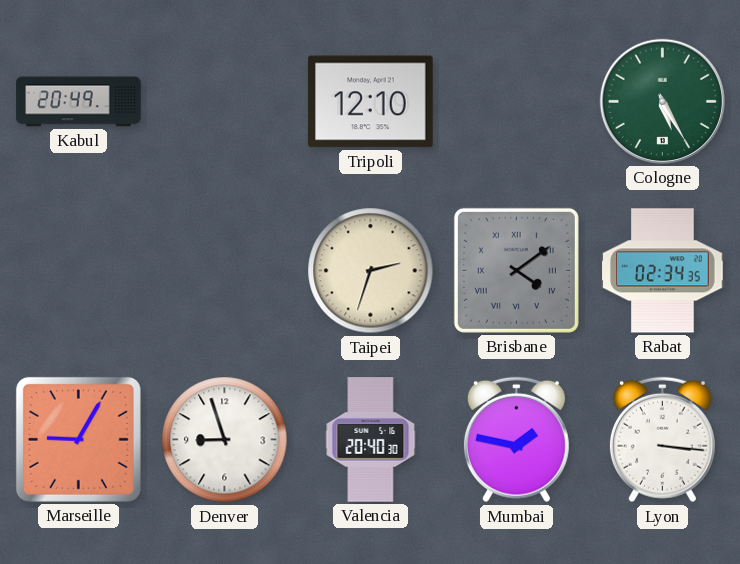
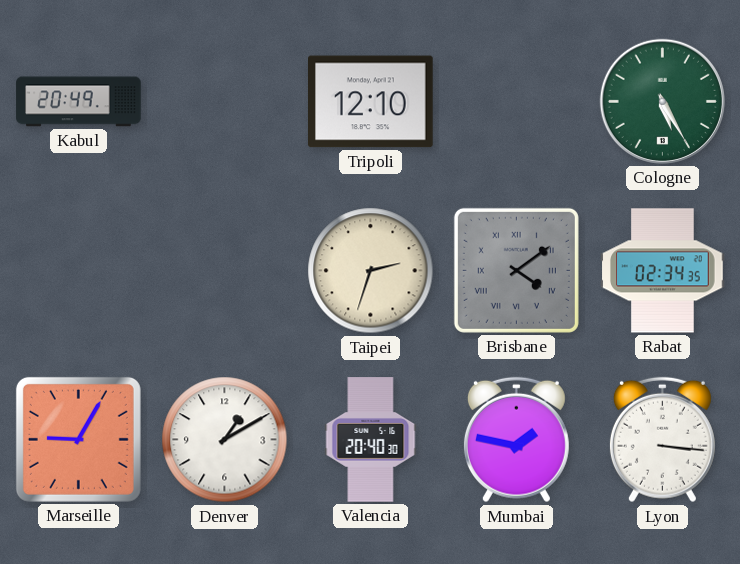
Denver: 8:57 -> 1:10 (225, 440)
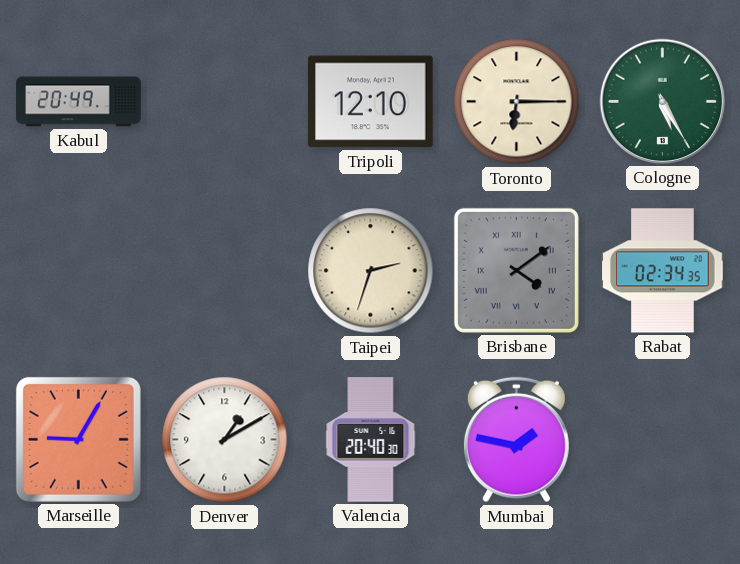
Toronto: none -> 6:15 (517, 102)
Lyon: 3:16 -> none (662, 440)
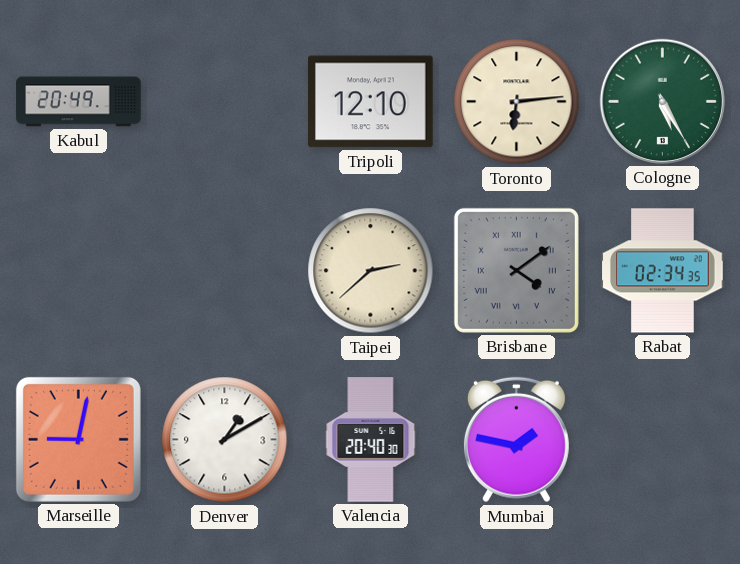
Toronto: 6:15 -> 6:14 (517, 102)
Taipei: 2:33 -> 2:38 (371, 271)
Marseille: 9:05 -> 9:02 (78, 439)
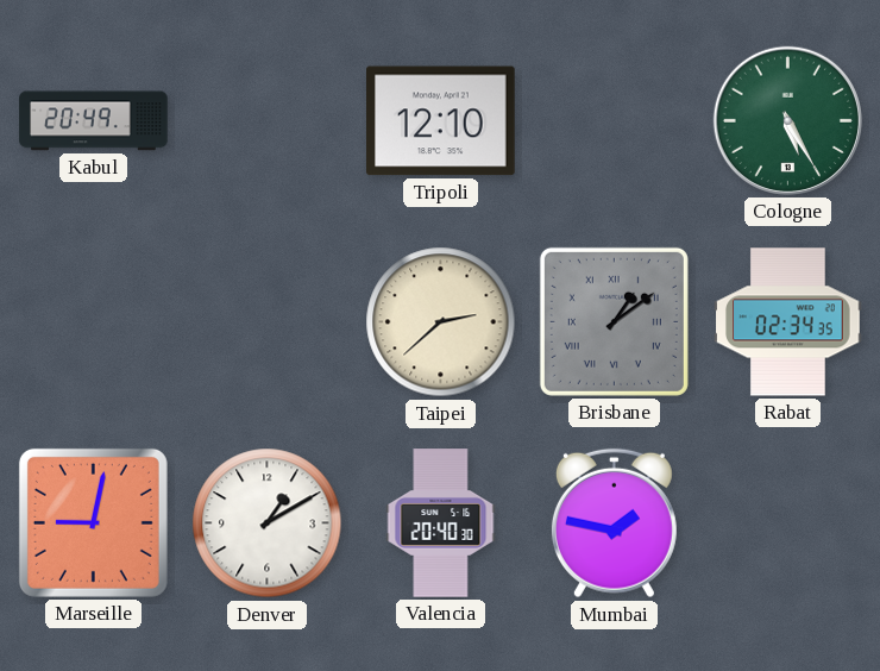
Toronto: 6:14 -> none (517, 102)
Brisbane: 4:09 -> 1:09 (614, 321)
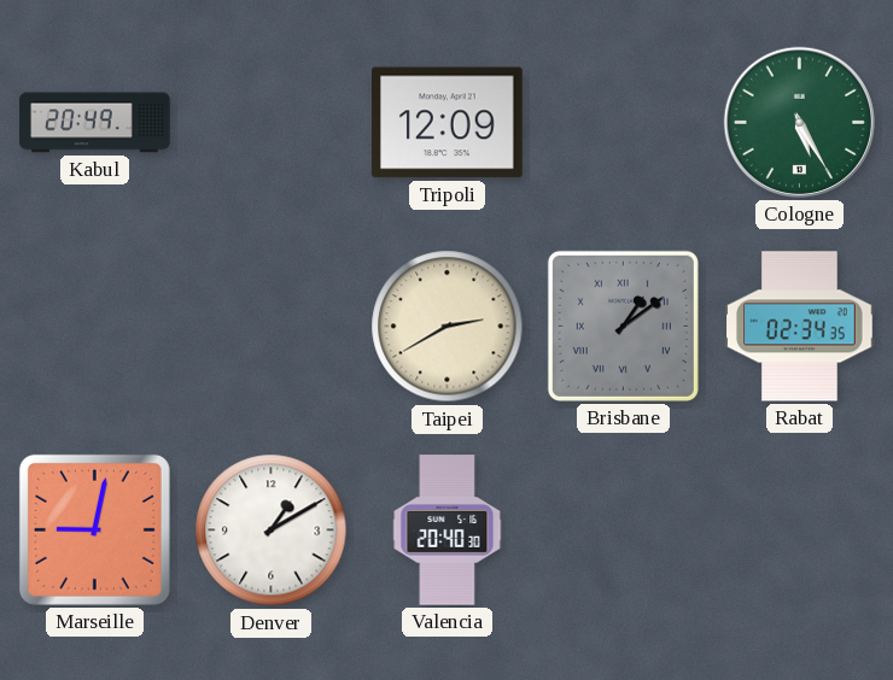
Tripoli: 12:10 -> 12:09 (448, 123)
Taipei: 2:38 -> 2:40 (448, 327)
Mumbai: 1:47 -> none (614, 523)
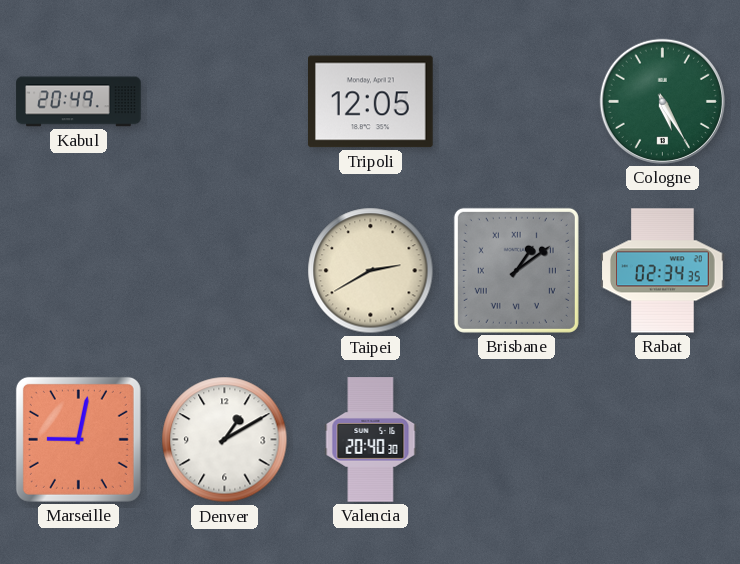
Tripoli: 12:09 -> 12:05 (371, 102)
